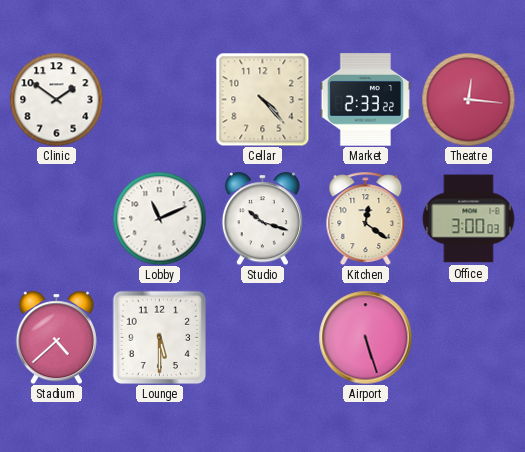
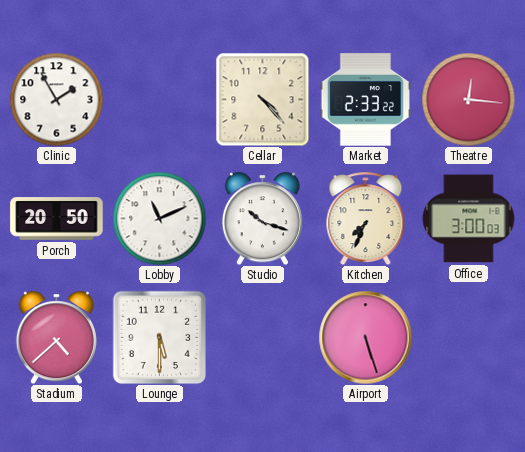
Clinic: 1:51 -> 1:55 (56, 99)
Porch: none -> 20:50 (57, 219)
Kitchen: 12:21 -> 7:34 (366, 218)
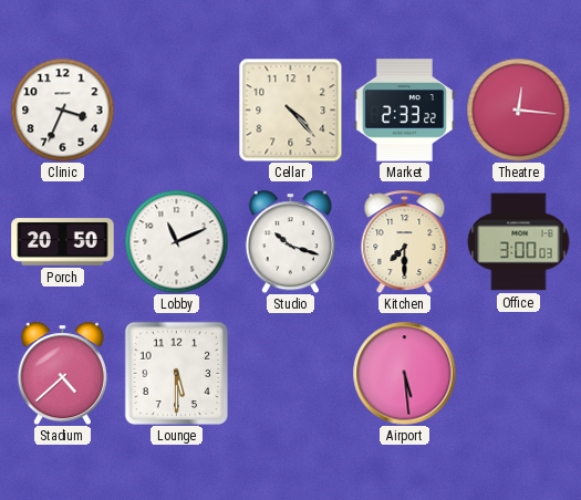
Clinic: 1:55 -> 3:34 (62, 110)
Kitchen: 7:34 -> 7:30 (405, 241)
Airport: 5:27 -> 5:29 (404, 373)
